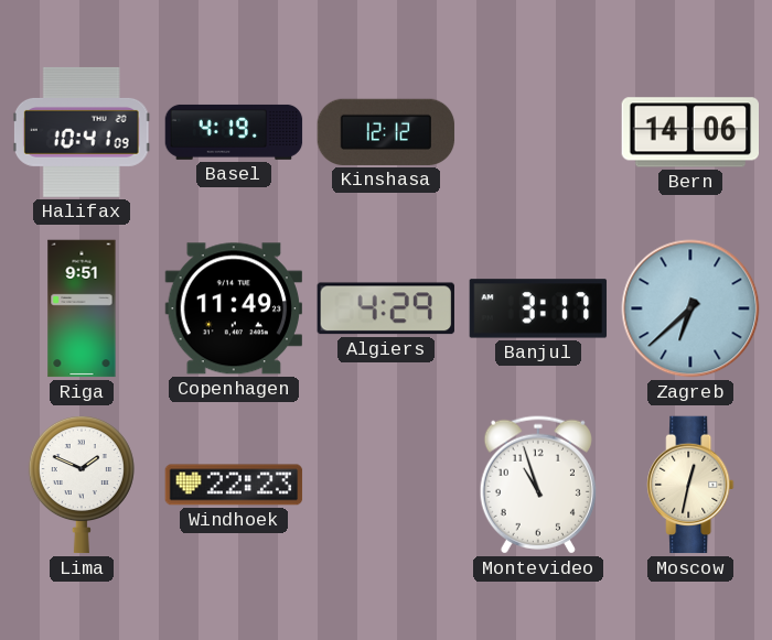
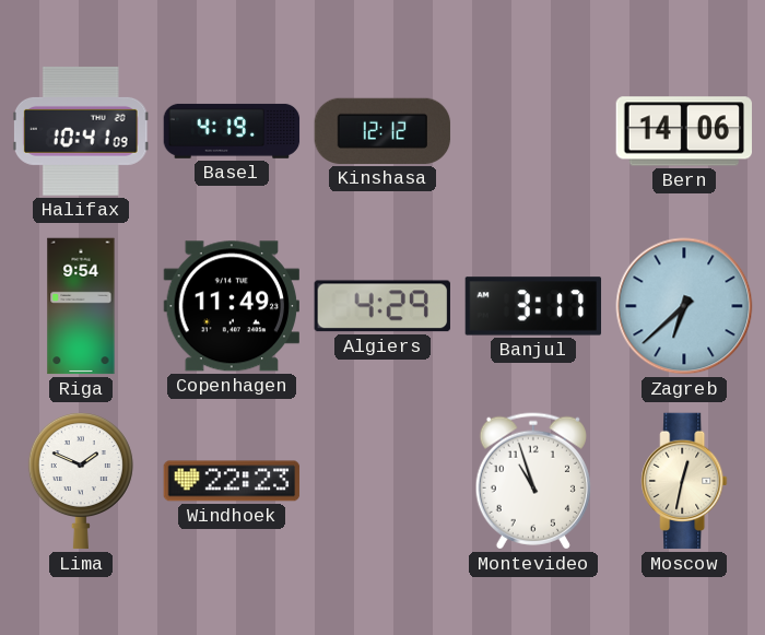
Riga: 9:51 -> 9:54 (81, 306)
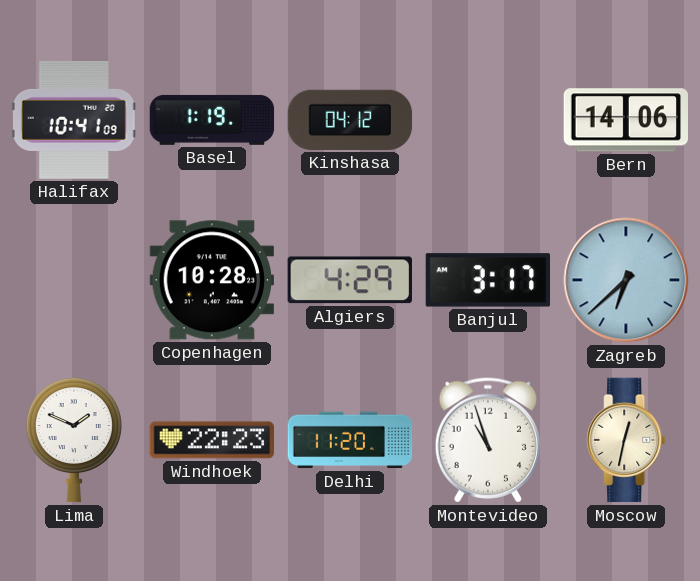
Basel: 4:19 -> 1:19 (212, 120)
Kinshasa: 12:12 -> 04:12 (350, 120)
Riga: 9:54 -> none (81, 306)
Copenhagen: 11:49 -> 10:28 (211, 280)
Delhi: none -> 11:20 (350, 440)
